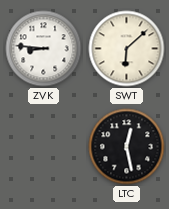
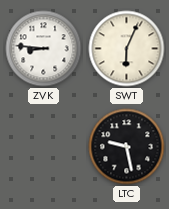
SWT: 6:08 -> 6:04 (127, 49)
LTC: 12:28 -> 9:28 (127, 147)
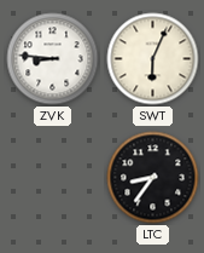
LTC: 9:28 -> 8:36 (153, 178)
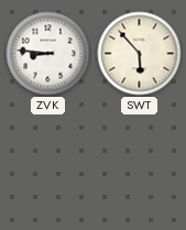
SWT: 6:04 -> 5:53 (140, 54)
LTC: 8:36 -> none (153, 178)
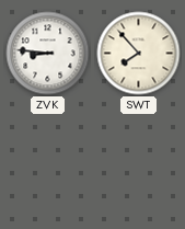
SWT: 5:53 -> 7:53 (139, 54)
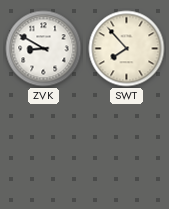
ZVK: 8:46 -> 8:50 (44, 49)
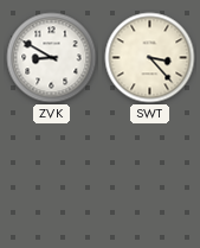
SWT: 7:53 -> 3:23 (150, 58)
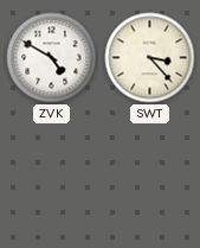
ZVK: 8:50 -> 4:50 (52, 58)
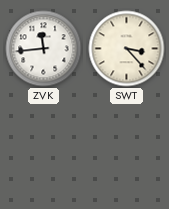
ZVK: 4:50 -> 11:44 (44, 49)
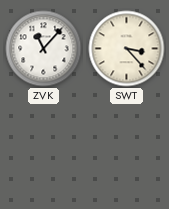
ZVK: 11:44 -> 11:07 (44, 49)
